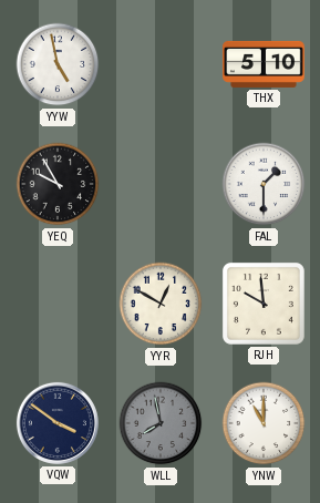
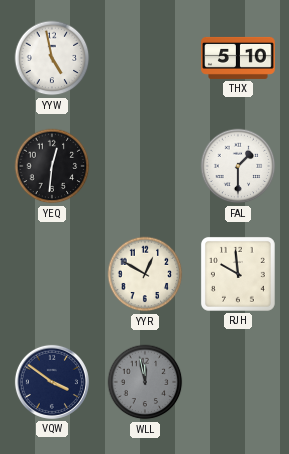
YEQ: 9:55 -> 12:31 (52, 166)
WLL: 7:58 -> 11:58 (145, 382)
YNW: 11:00 -> none (264, 423)
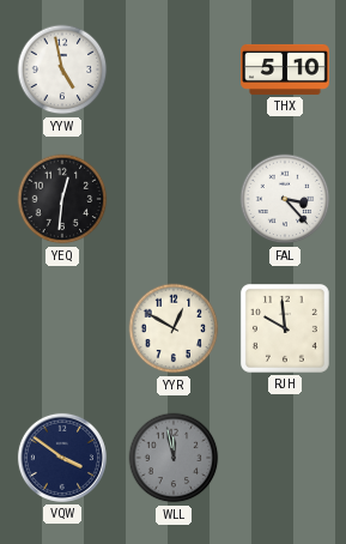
FAL: 1:30 -> 3:23 (285, 199)
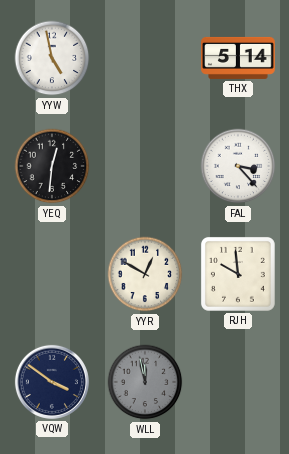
THX: 5:10 -> 5:14 (238, 58)
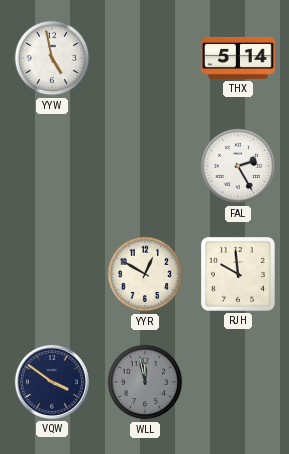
YEQ: 12:31 -> none (52, 166)
FAL: 3:23 -> 2:25 (238, 166)
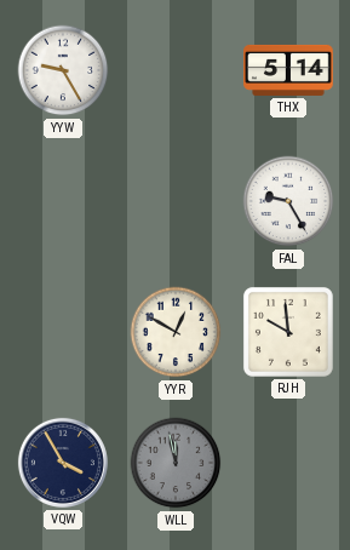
YYW: 4:58 -> 9:25 (63, 70)
FAL: 2:25 -> 9:25 (288, 201)
VQW: 3:51 -> 3:55 (63, 463)
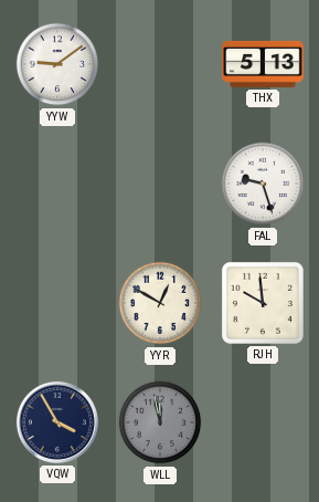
YYW: 9:25 -> 9:09 (57, 64)
THX: 5:14 -> 5:13 (263, 64)
FAL: 9:25 -> 9:27 (263, 184)
